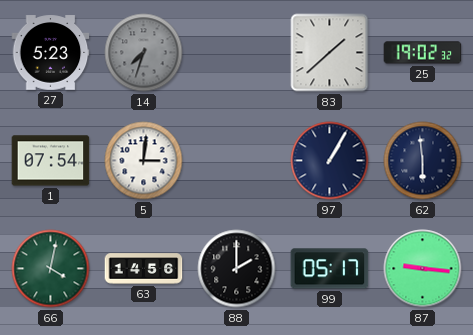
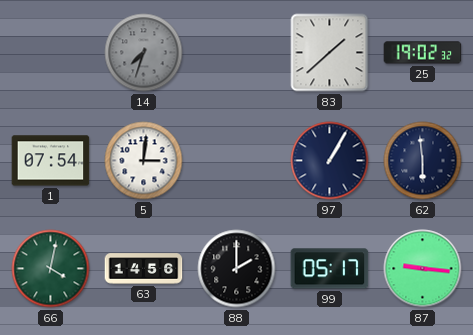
27: 5:23 -> none (51, 53)
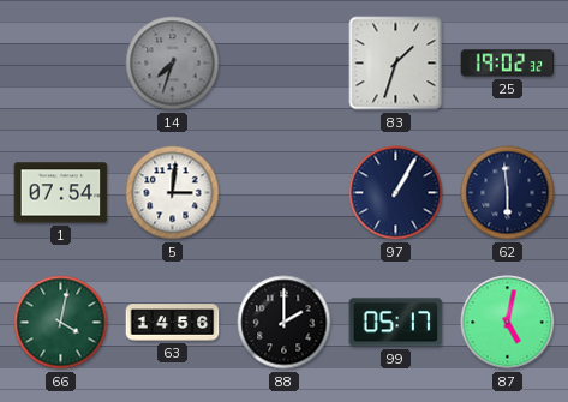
83: 1:38 -> 1:33 (396, 64)
87: 9:16 -> 5:02 (508, 323)
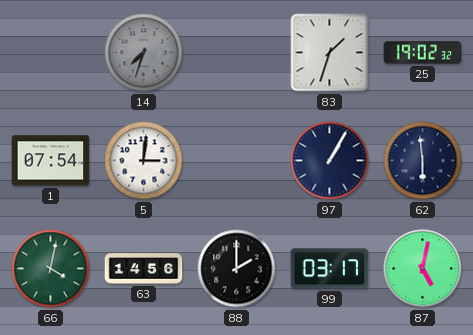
99: 05:17 -> 03:17 (330, 269)
